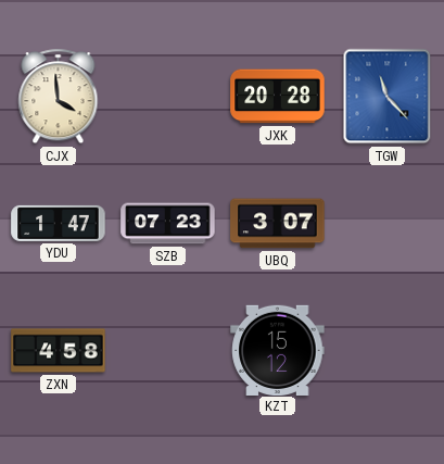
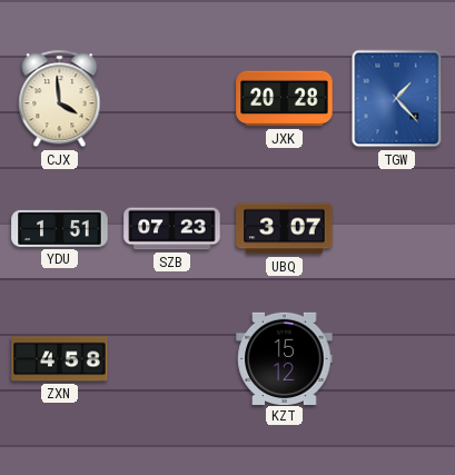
TGW: 11:23 -> 1:23 (397, 99)
YDU: 1:47 -> 1:51 (60, 228)
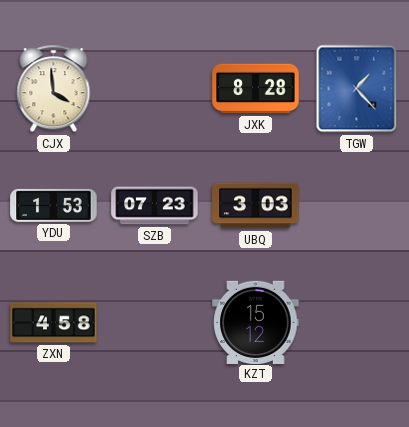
JXK: 20:28 -> 8:28 (256, 89)
YDU: 1:51 -> 1:53 (54, 205)
UBQ: 3:07 -> 3:03 (256, 206)
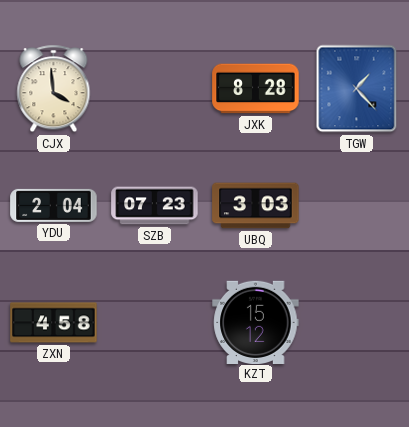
YDU: 1:53 -> 2:04 (54, 205)
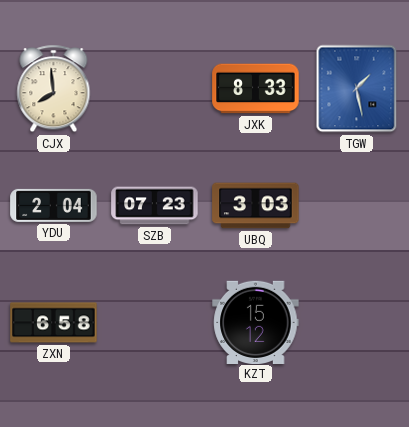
CJX: 3:59 -> 7:59 (54, 89)
JXK: 8:28 -> 8:33 (256, 89)
TGW: 1:23 -> 1:28 (357, 89)
ZXN: 4:58 -> 6:58 (54, 323)
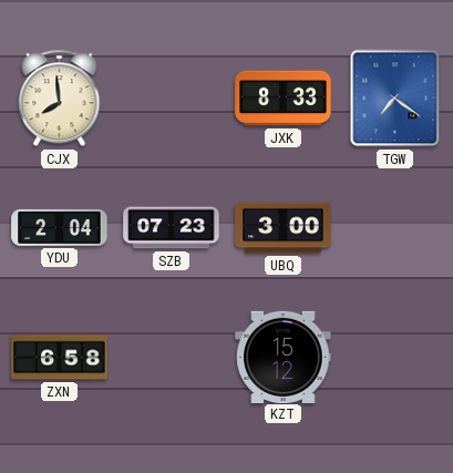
TGW: 1:28 -> 7:21 (395, 99)
UBQ: 3:03 -> 3:00 (284, 228)
